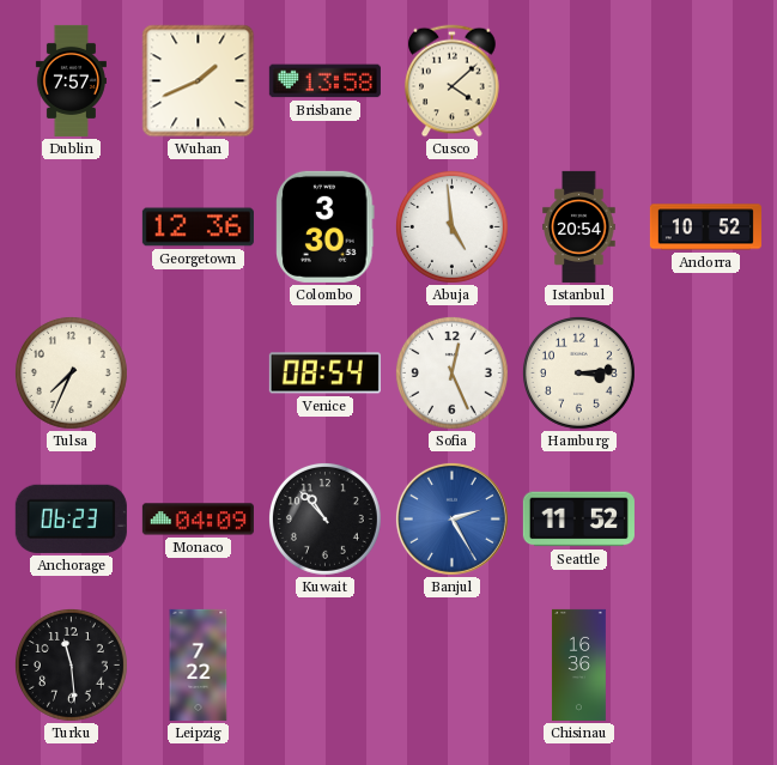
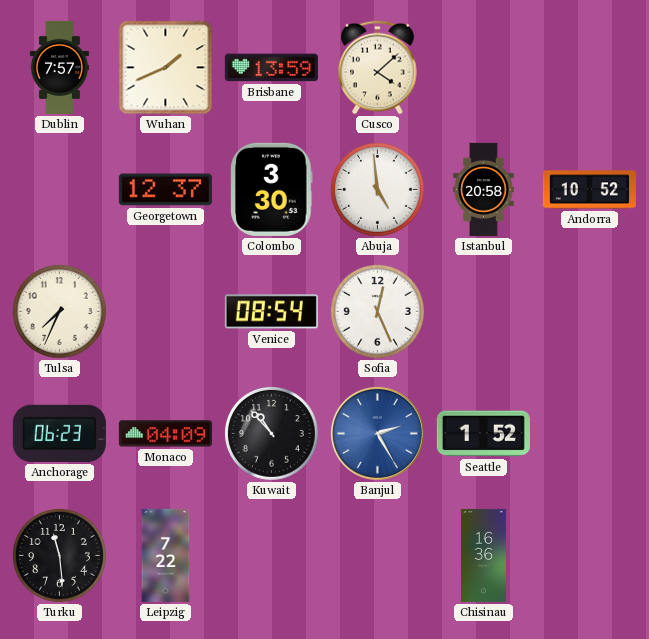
Brisbane: 13:58 -> 13:59 (271, 68)
Georgetown: 12:36 -> 12:37 (165, 190)
Istanbul: 20:54 -> 20:58 (484, 189)
Hamburg: 3:14 -> none (578, 372)
Seattle: 11:52 -> 1:52 (483, 434)
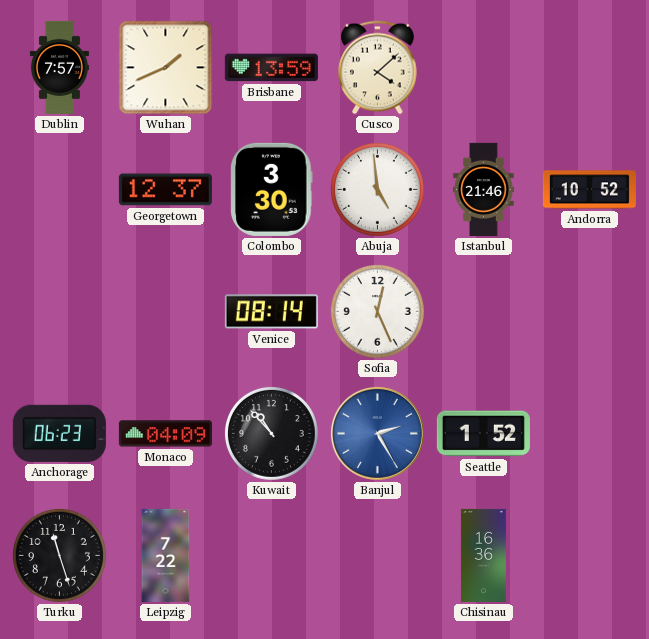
Istanbul: 20:58 -> 21:46 (484, 189)
Tulsa: 7:34 -> none (59, 311)
Venice: 08:54 -> 08:14 (271, 312)
Turku: 11:29 -> 11:27 (59, 555)
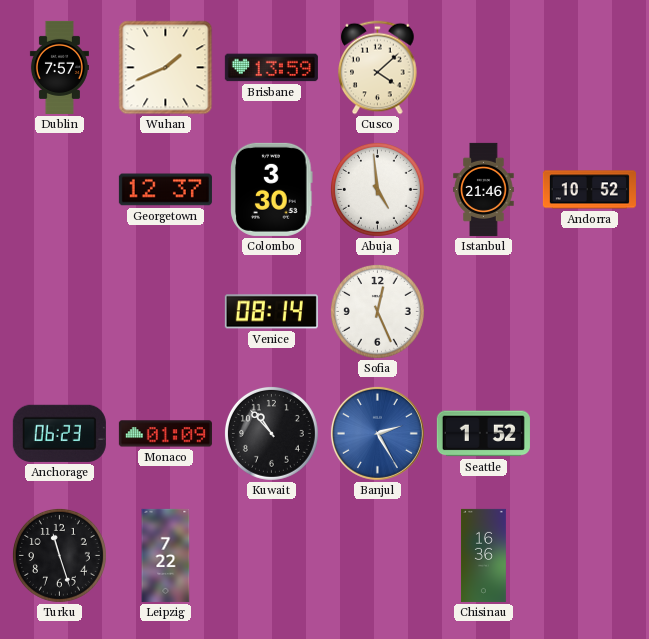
Monaco: 04:09 -> 01:09 (165, 434)
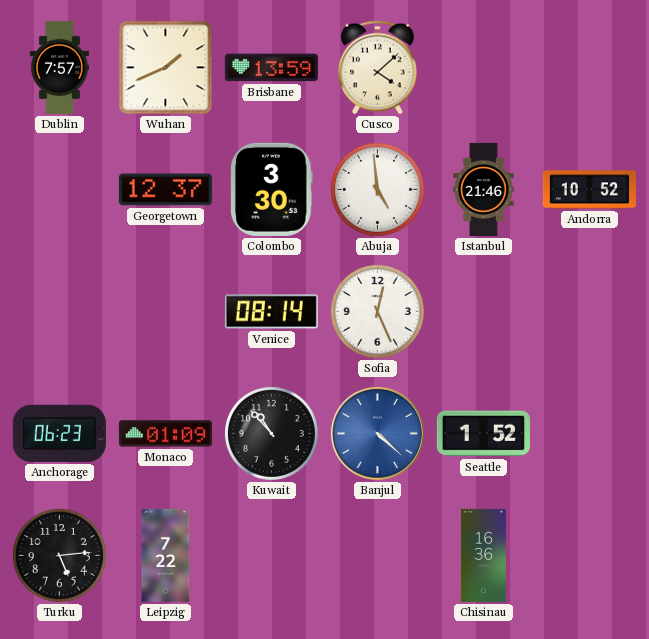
Banjul: 2:25 -> 4:22 (377, 433)
Turku: 11:27 -> 5:14 (59, 555)
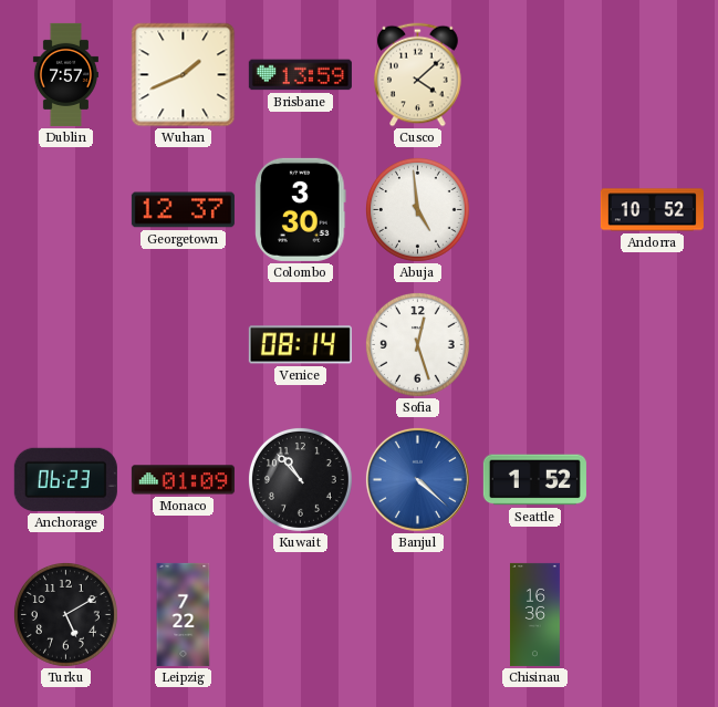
Istanbul: 21:46 -> none (484, 189)
Sofia: 12:26 -> 12:27 (417, 344)
Turku: 5:14 -> 5:10 (65, 614)
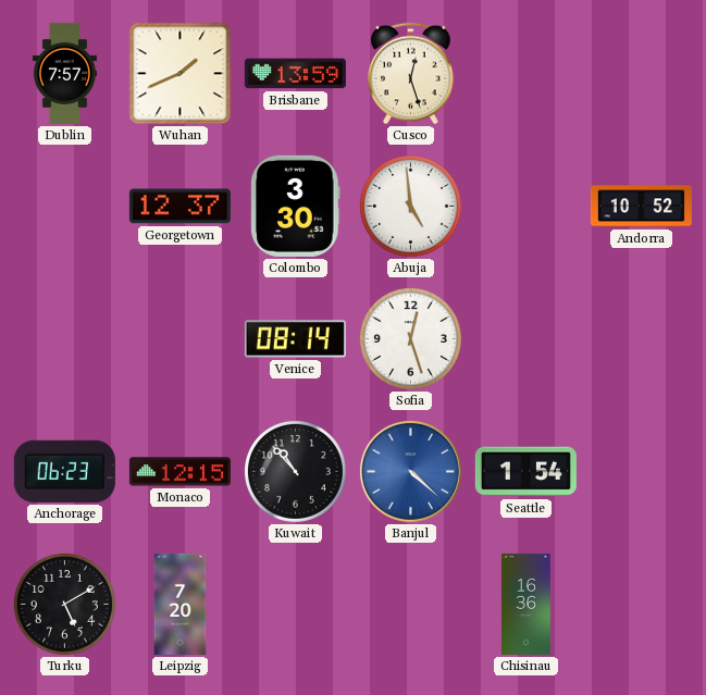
Cusco: 4:08 -> 12:27 (411, 74)
Monaco: 01:09 -> 12:15 (179, 472)
Seattle: 1:52 -> 1:54 (525, 472)
Leipzig: 7:22 -> 7:20 (181, 604)
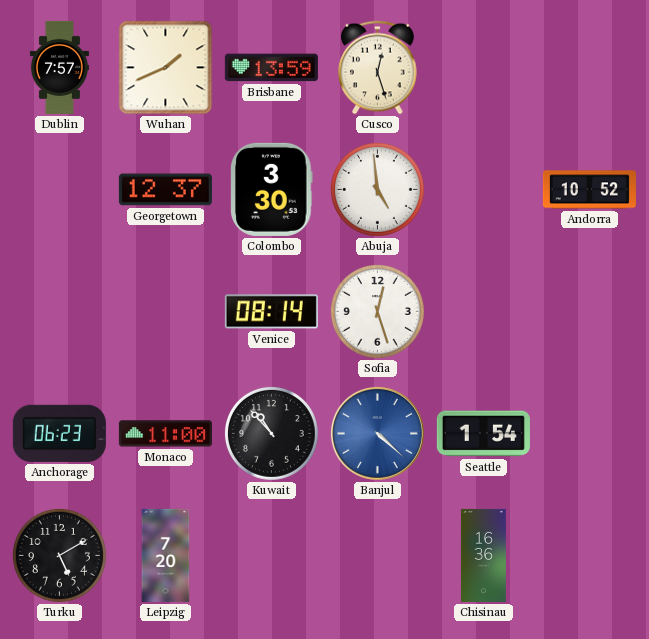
Monaco: 12:15 -> 11:00 (165, 434)
